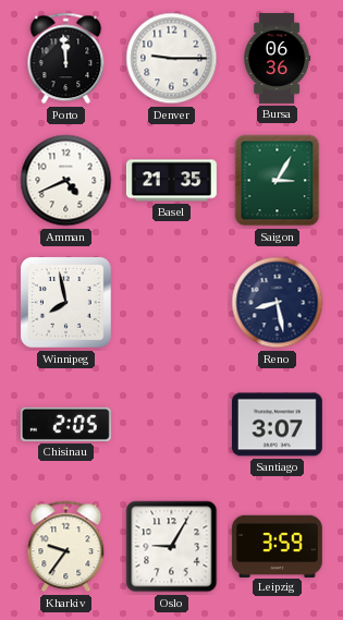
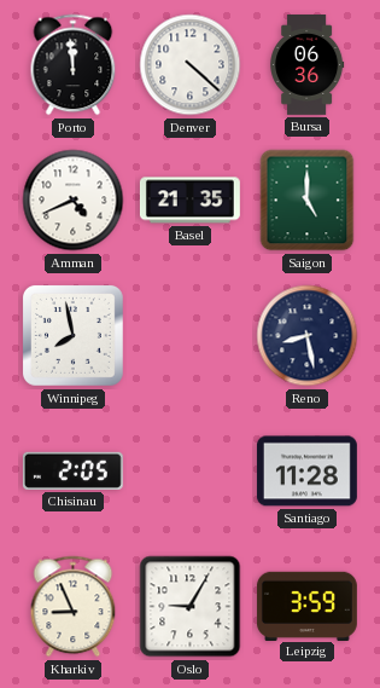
Denver: 9:15 -> 4:22 (191, 65)
Saigon: 3:05 -> 5:00 (308, 201)
Santiago: 3:07 -> 11:28 (306, 472)
Kharkiv: 9:36 -> 8:56 (74, 607)
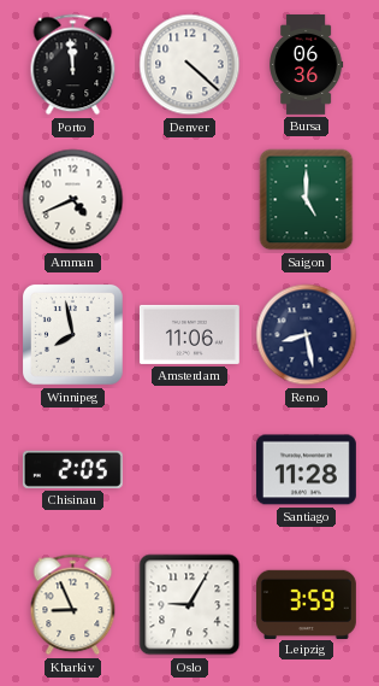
Basel: 21:35 -> none (189, 201)
Amsterdam: none -> 11:06 (189, 334)
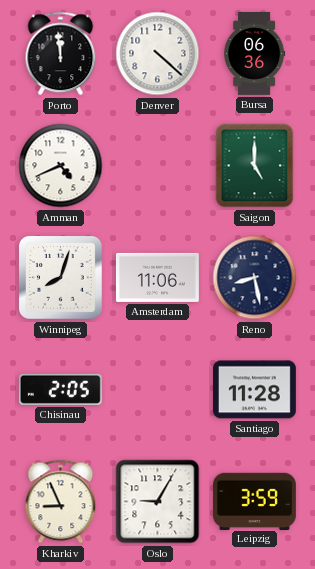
Winnipeg: 7:58 -> 8:03 (60, 277)
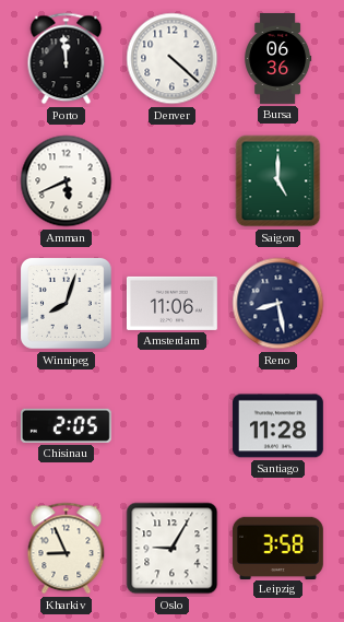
Amman: 4:41 -> 5:41 (67, 181)
Leipzig: 3:59 -> 3:58 (277, 548)
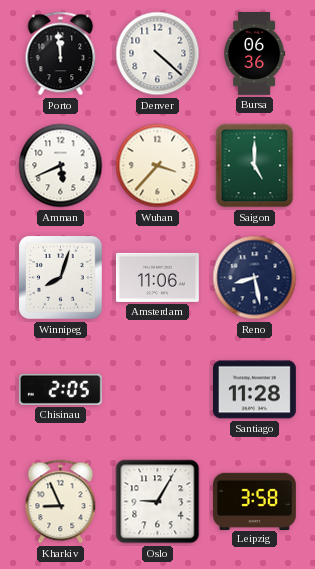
Wuhan: none -> 3:37 (158, 166)
